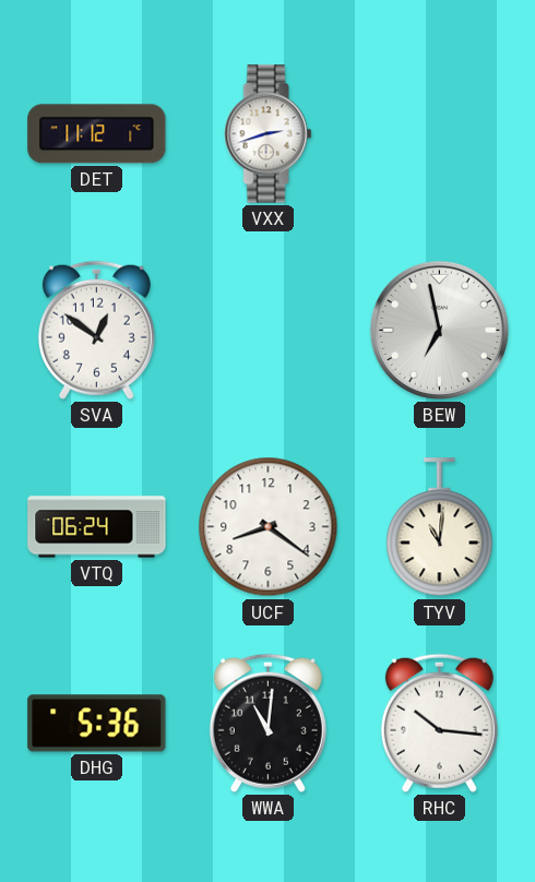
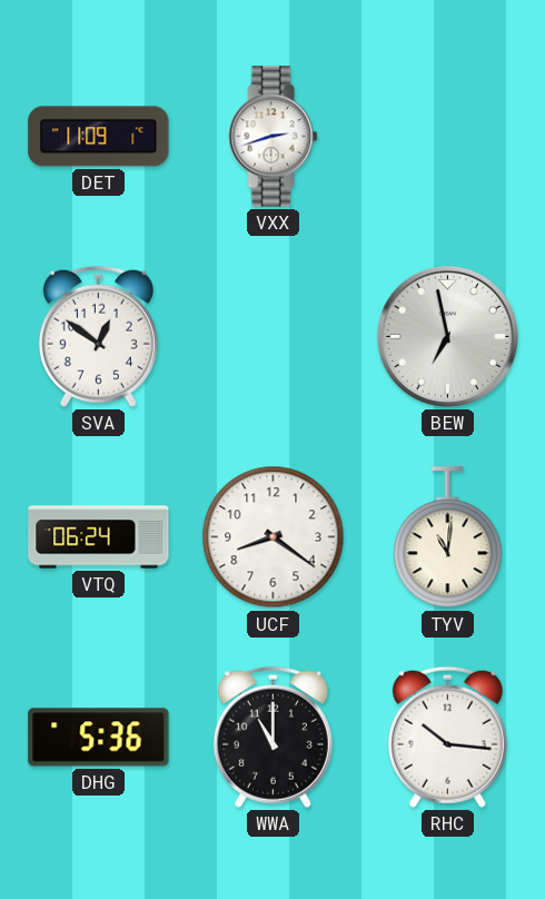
DET: 11:12 -> 11:09 (99, 137)
WWA: 11:01 -> 11:00 (272, 737)
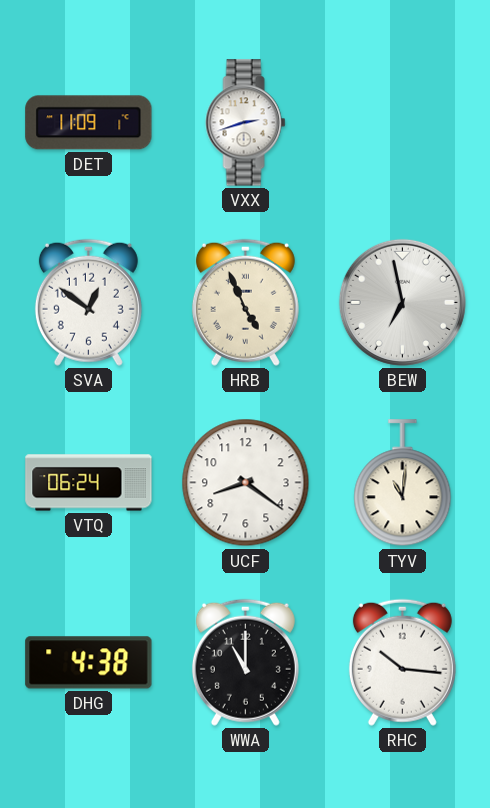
HRB: none -> 4:56 (245, 302)
DHG: 5:36 -> 4:38 (89, 663)
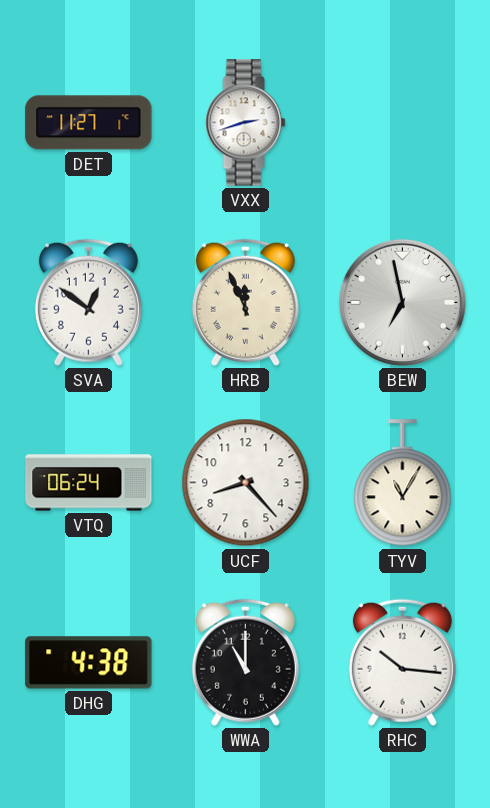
DET: 11:09 -> 11:27 (89, 123)
HRB: 4:56 -> 11:56 (245, 302)
UCF: 8:21 -> 8:23 (246, 483)
TYV: 11:01 -> 11:05 (403, 483)
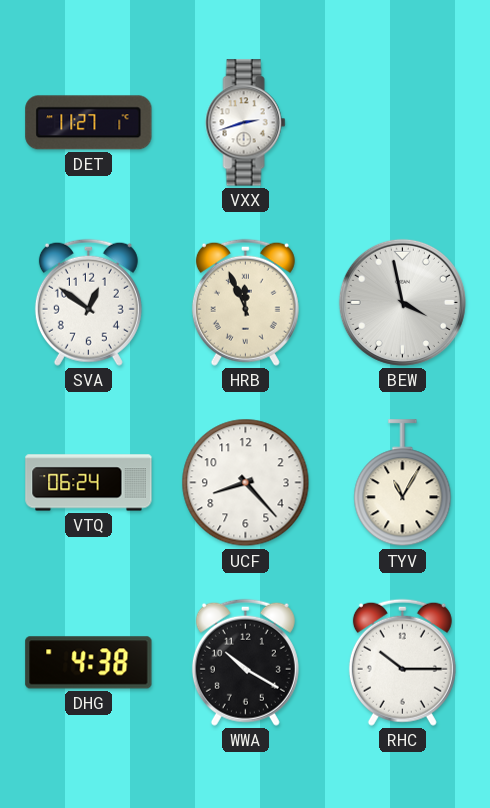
BEW: 6:58 -> 3:58 (402, 302)
WWA: 11:00 -> 10:20 (245, 662)
RHC: 10:16 -> 10:15 (402, 662)
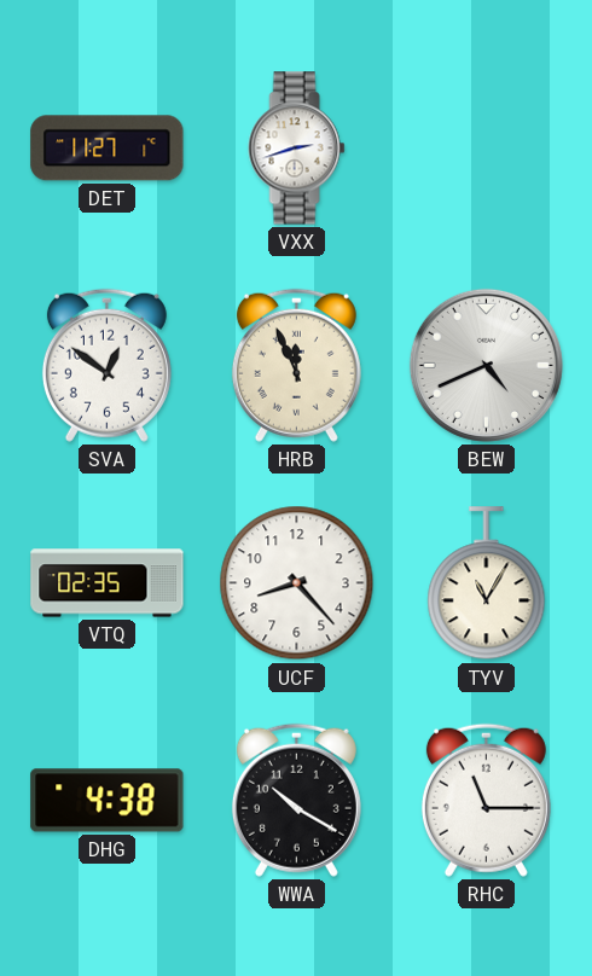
BEW: 3:58 -> 4:41 (486, 365)
VTQ: 06:24 -> 02:35 (108, 583)
RHC: 10:15 -> 11:15 (486, 800)
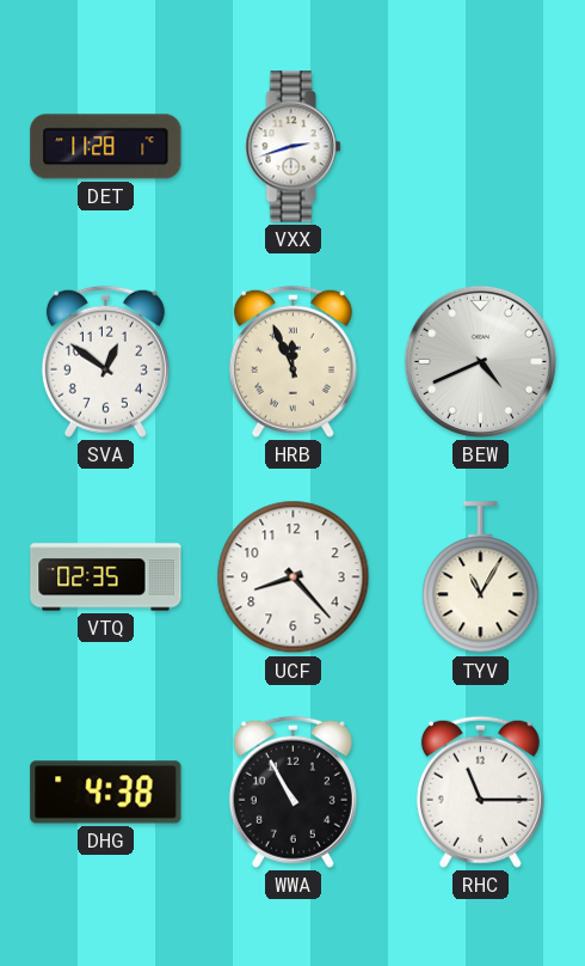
DET: 11:27 -> 11:28 (106, 147)
WWA: 10:20 -> 10:55 (292, 791)
